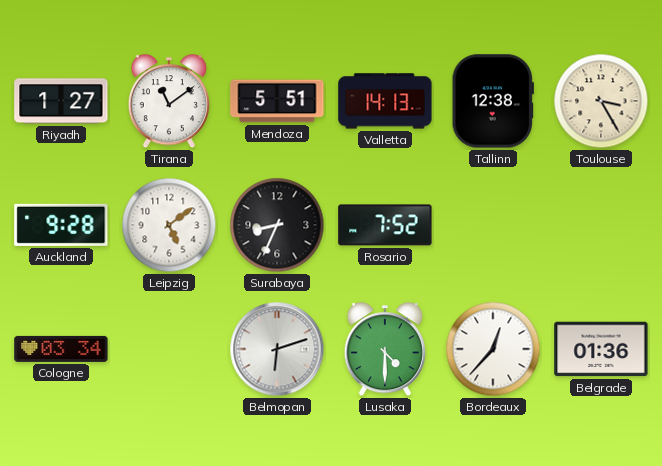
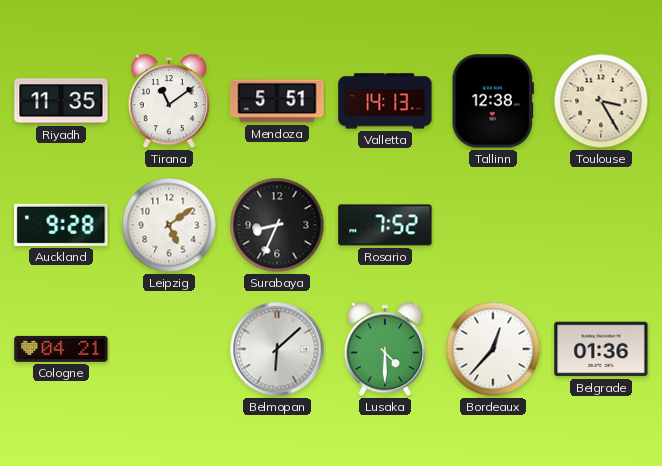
Riyadh: 1:27 -> 11:35 (61, 101)
Cologne: 03:34 -> 04:21 (61, 349)
Belmopan: 6:12 -> 6:08 (277, 349)
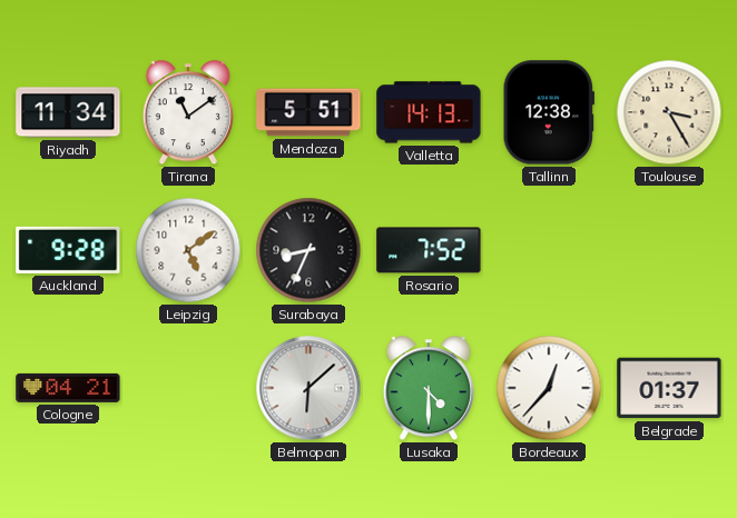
Riyadh: 11:35 -> 11:34 (68, 112)
Belgrade: 01:36 -> 01:37 (669, 388)
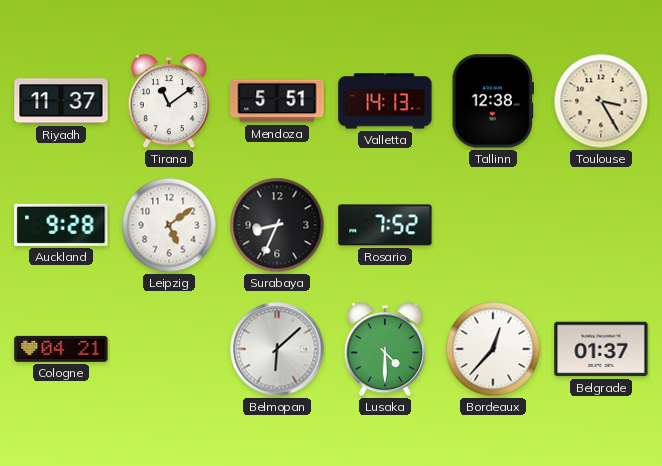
Riyadh: 11:34 -> 11:37 (61, 101)
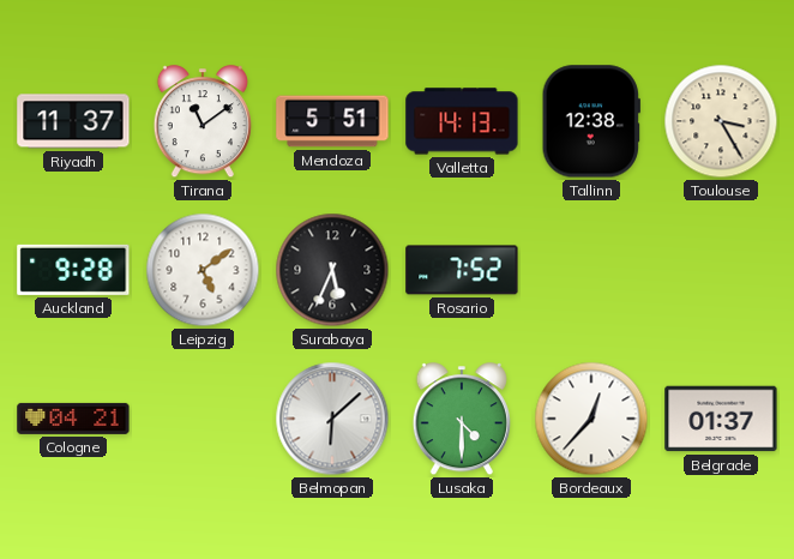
Surabaya: 8:34 -> 5:34 (332, 270)
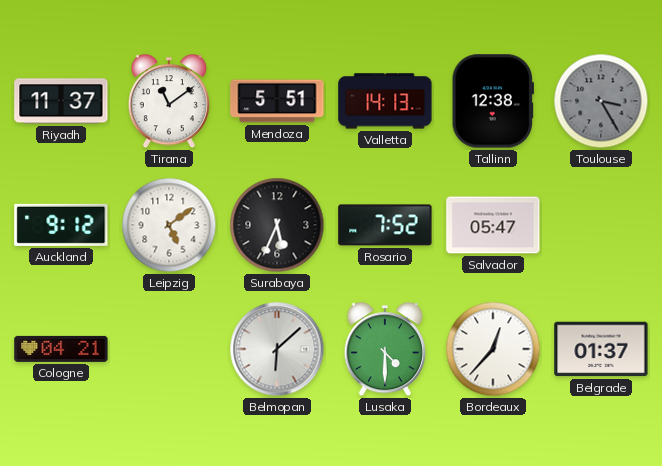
Toulouse dial: cream -> grey (601, 101)
Auckland: 9:28 -> 9:12 (61, 225)
Salvador: none -> 05:47 (493, 225)
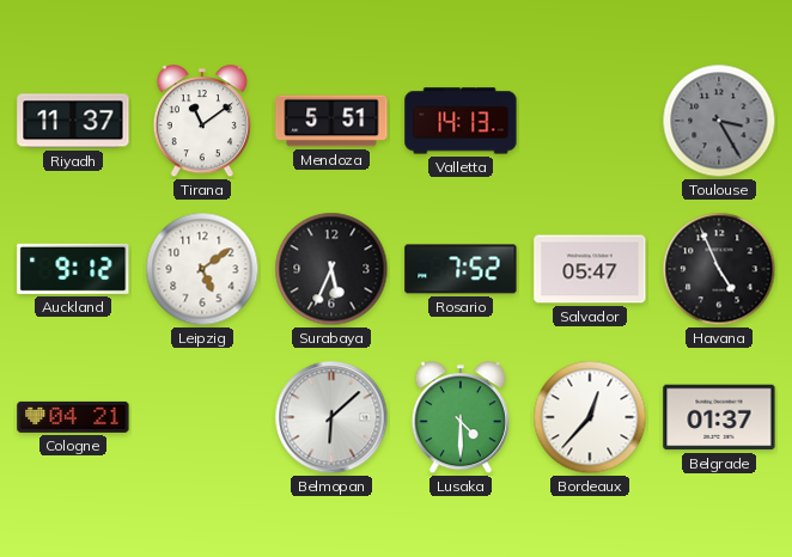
Tallinn: 12:38 -> none (493, 101)
Havana: none -> 4:56 (719, 269)
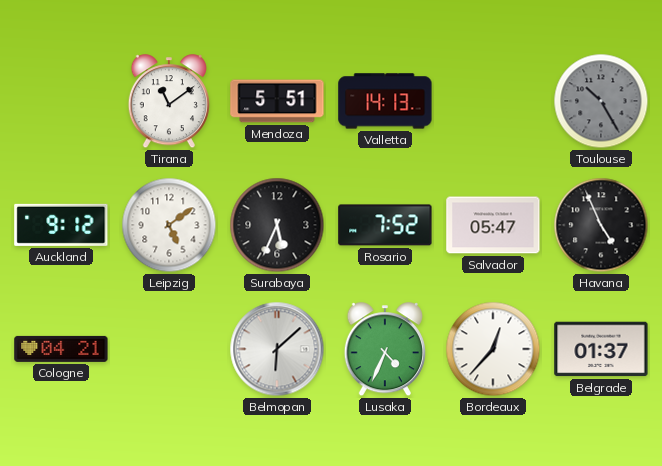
Riyadh: 11:37 -> none (73, 121)
Toulouse: 3:25 -> 10:25 (601, 101)
Lusaka: 4:30 -> 4:34 (385, 350)
